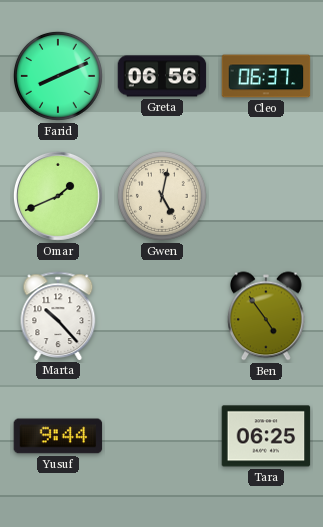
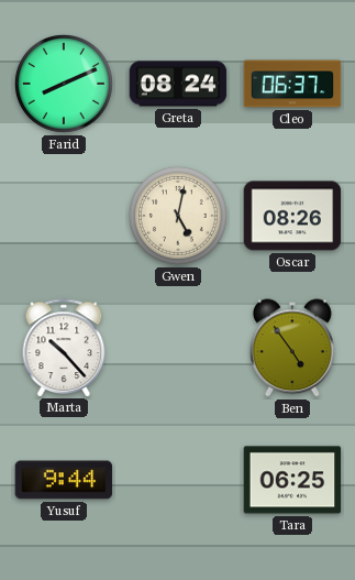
Greta: 06:56 -> 08:24 (178, 84)
Omar: 1:41 -> none (58, 196)
Oscar: none -> 08:26 (292, 216)
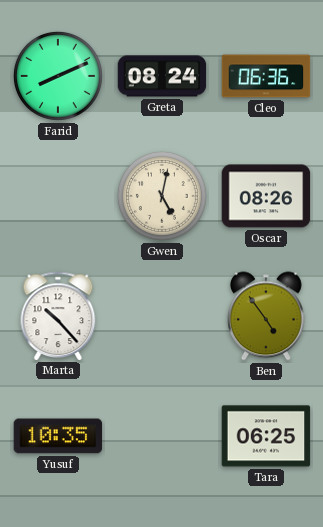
Cleo: 06:37 -> 06:36 (266, 76)
Yusuf: 9:44 -> 10:35 (58, 436)
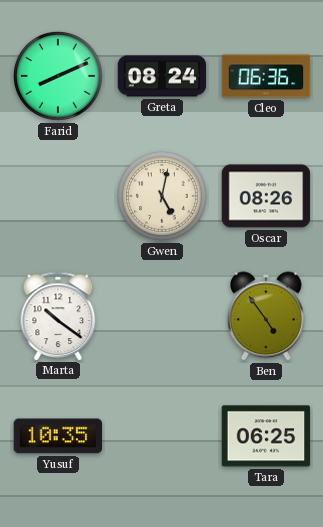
Marta: 10:23 -> 10:21 (58, 316)
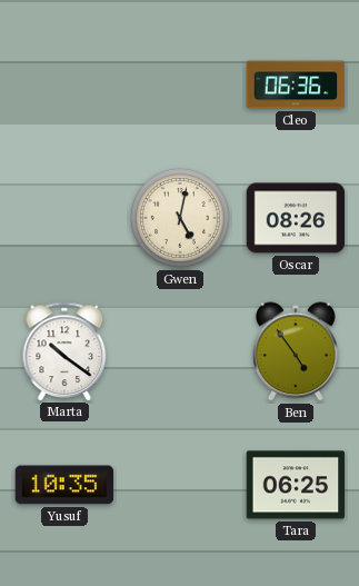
Farid: 8:11 -> none (58, 76)
Greta: 08:24 -> none (162, 76)
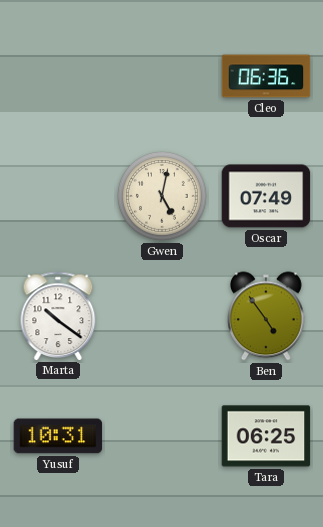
Oscar: 08:26 -> 07:49 (266, 196)
Yusuf: 10:35 -> 10:31 (58, 436)
